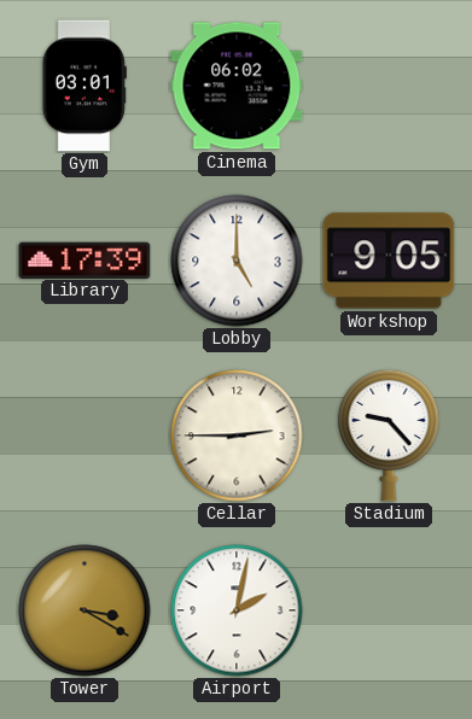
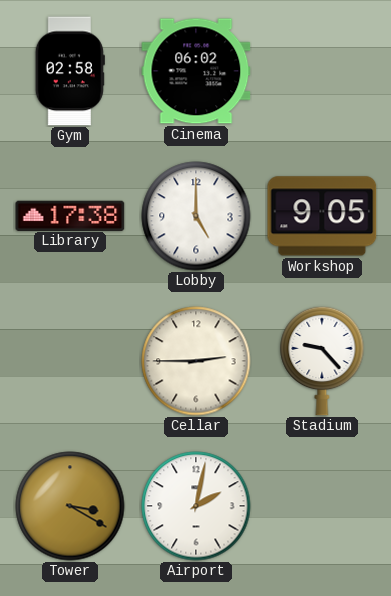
Gym: 03:01 -> 02:58 (70, 71)
Library: 17:39 -> 17:38 (70, 215)
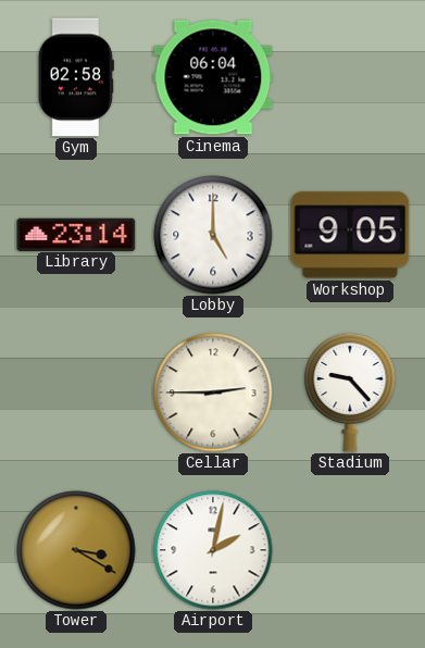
Cinema: 06:02 -> 06:04 (213, 77)
Library: 17:38 -> 23:14 (76, 234)
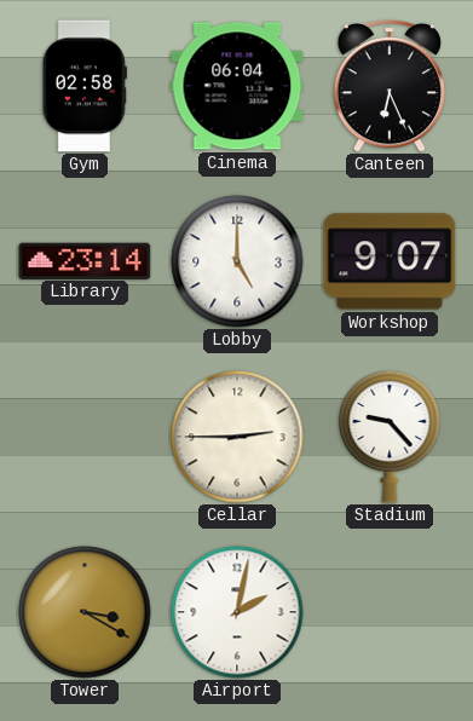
Canteen: none -> 6:26 (388, 87)
Workshop: 9:05 -> 9:07 (390, 261)
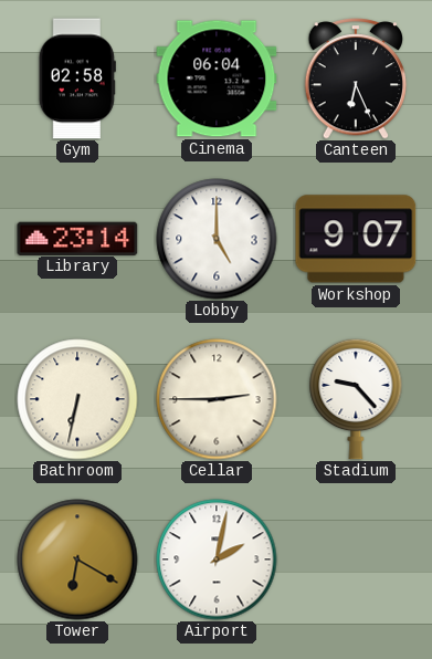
Bathroom: none -> 6:32 (77, 399)
Tower: 3:20 -> 6:20 (77, 559)
